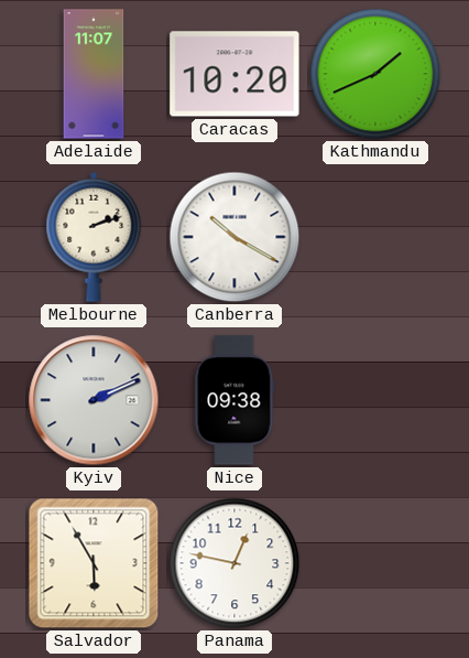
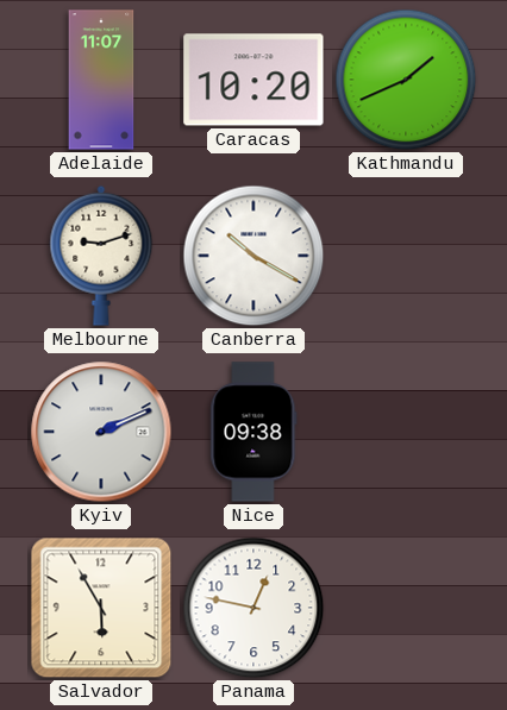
Melbourne: 2:12 -> 9:12 (101, 256)
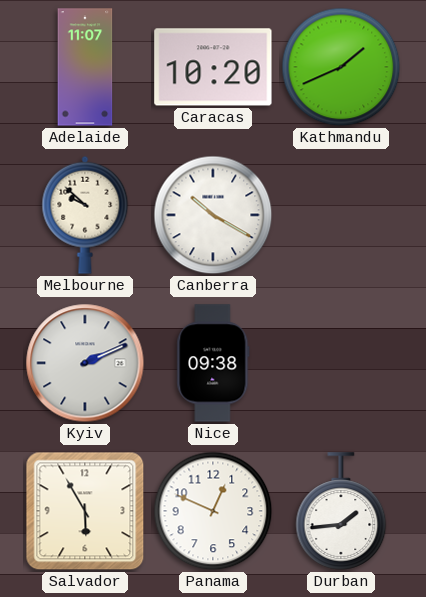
Melbourne: 9:12 -> 9:52 (85, 215)
Panama: 12:47 -> 12:49 (213, 511)
Durban: none -> 1:44 (341, 511)
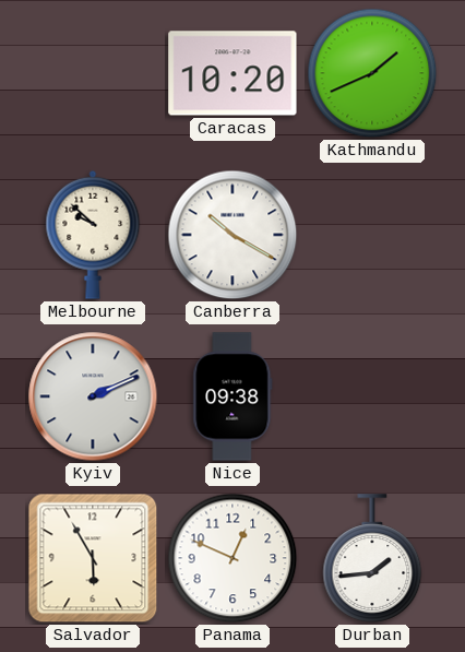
Adelaide: 11:07 -> none (85, 67)
